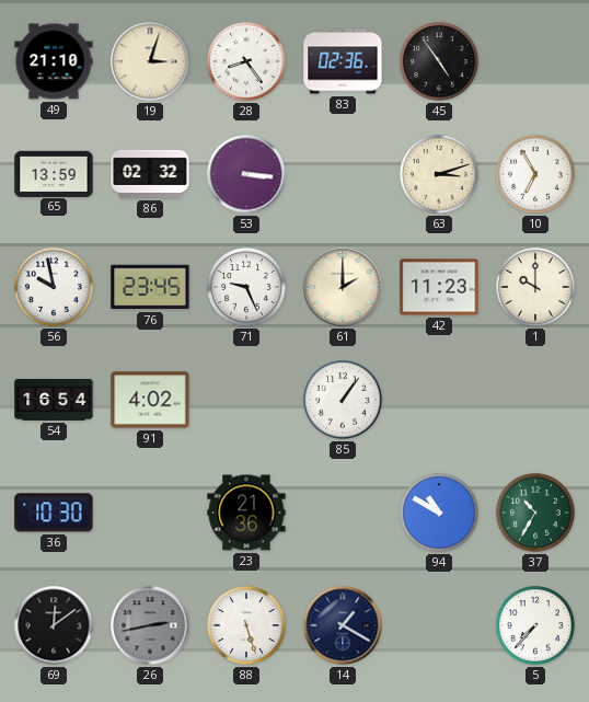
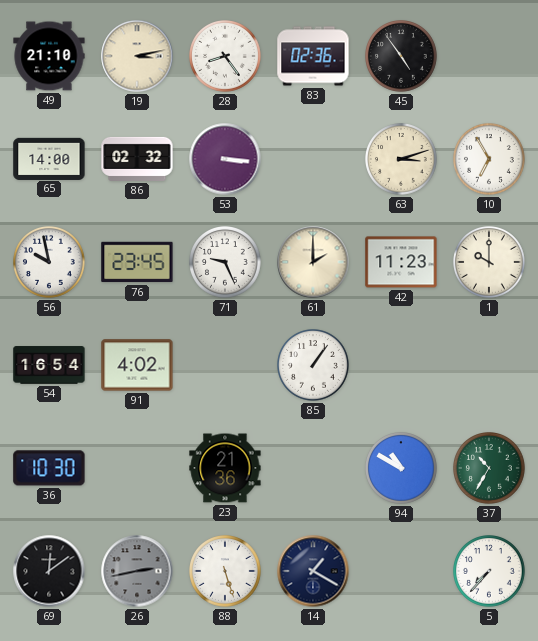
19: 3:03 -> 3:13 (137, 56)
65: 13:59 -> 14:00 (49, 158)
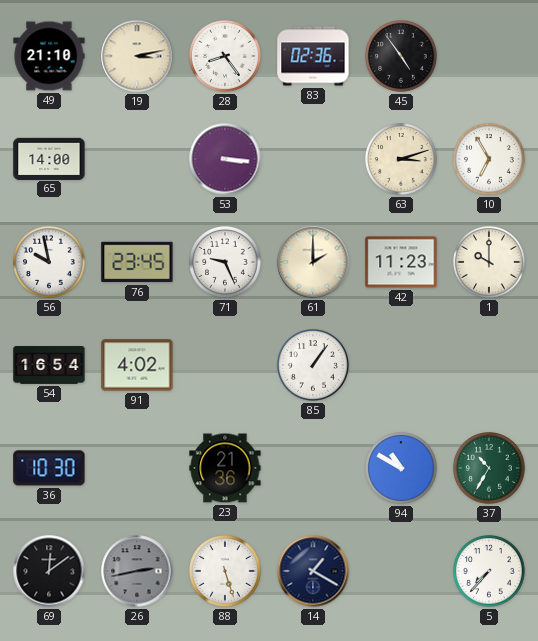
86: 02:32 -> none (137, 159)
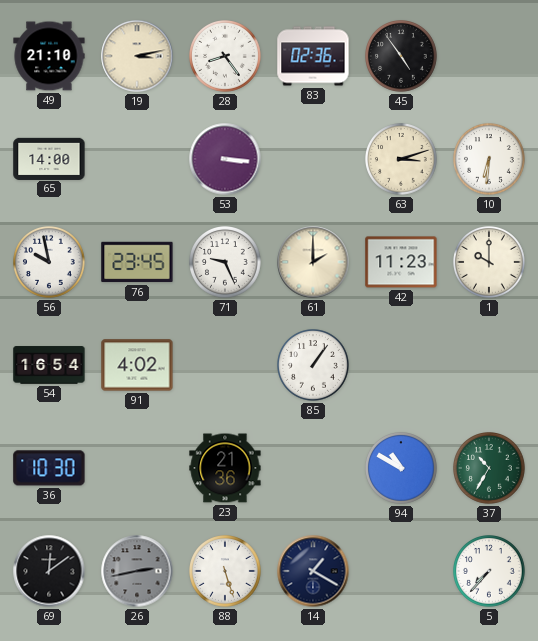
10: 6:55 -> 6:31 (490, 160)
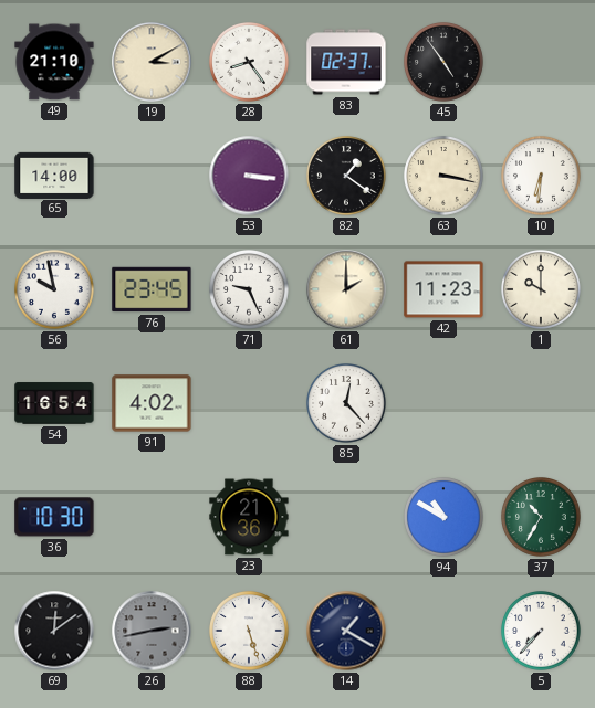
19: 3:13 -> 3:10 (152, 62)
83: 02:36 -> 02:37 (346, 62)
82: none -> 1:21 (347, 177)
63: 3:12 -> 3:17 (445, 177)
85: 1:06 -> 12:23 (347, 404)
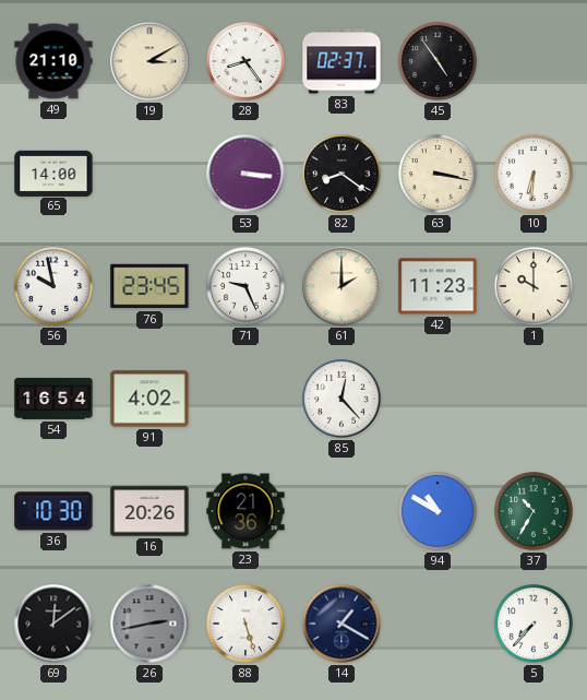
82: 1:21 -> 8:21 (343, 175)
16: none -> 20:26 (149, 511)
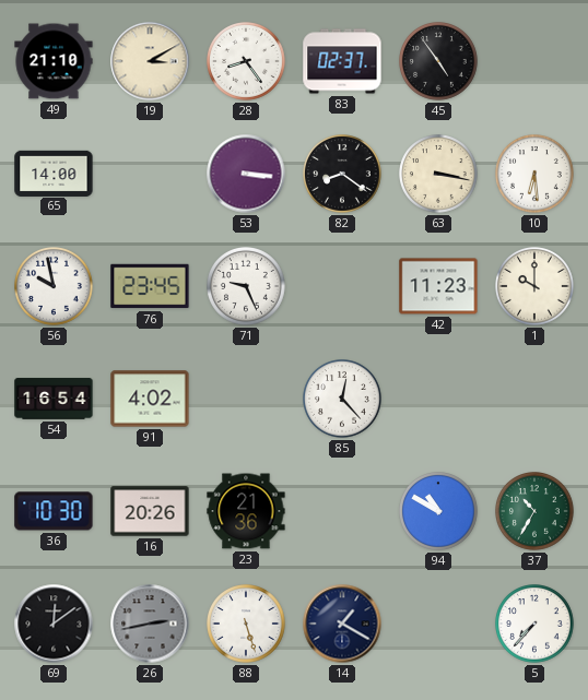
10: 6:31 -> 6:29 (536, 175)
61: 2:00 -> none (342, 286)
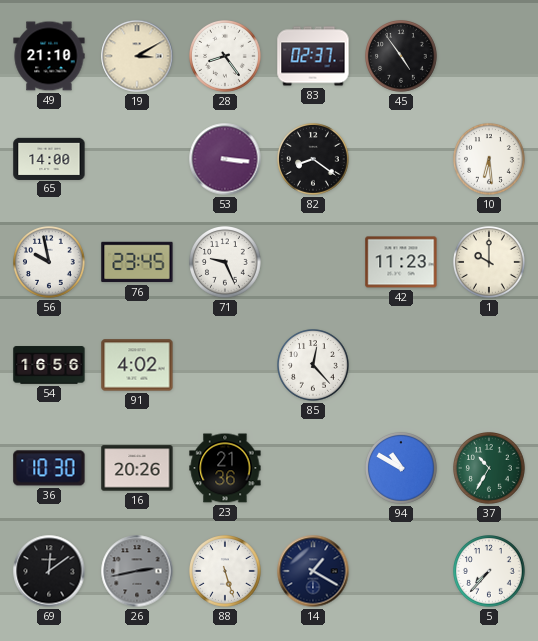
63: 3:17 -> none (439, 175)
54: 16:54 -> 16:56 (49, 365)
